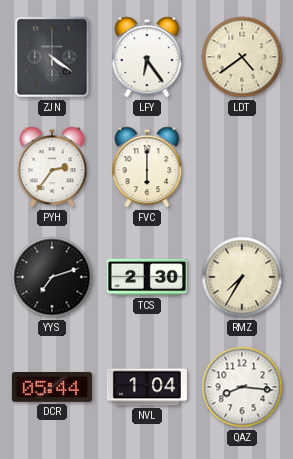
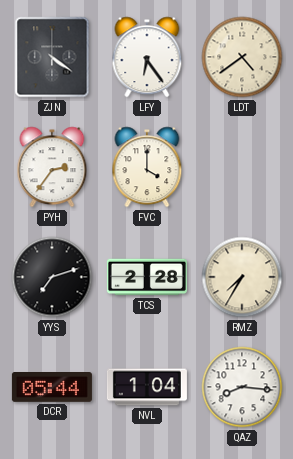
FVC: 6:00 -> 4:00 (147, 167)
TCS: 2:30 -> 2:28 (147, 277)
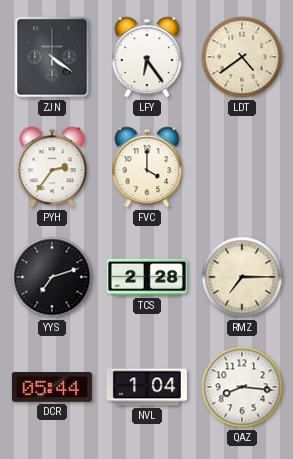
RMZ: 7:35 -> 7:15 (242, 277)
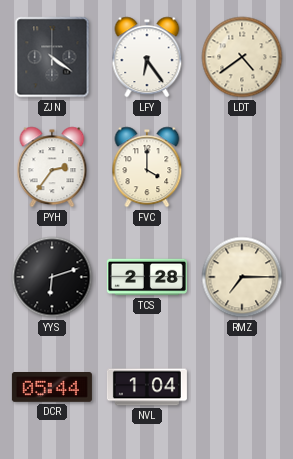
YYS: 7:12 -> 6:12 (52, 277)
QAZ: 8:16 -> none (242, 387)
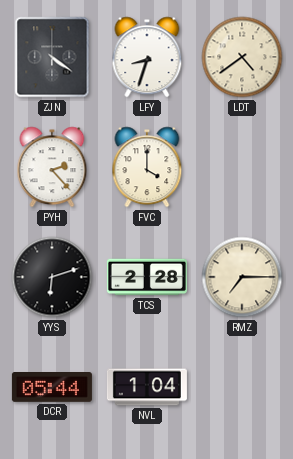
LFY: 6:24 -> 8:33 (147, 57)
PYH: 2:36 -> 2:23 (52, 167)
